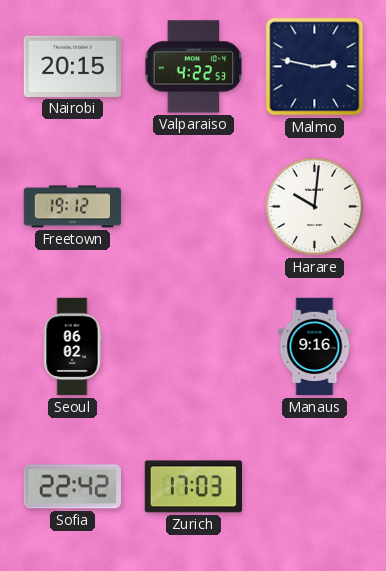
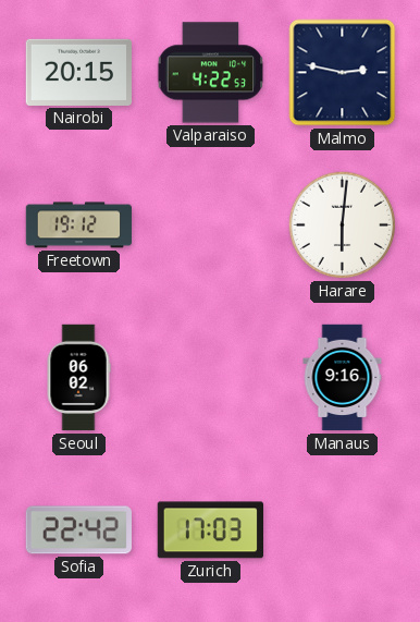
Harare: 10:01 -> 6:01 (343, 225)
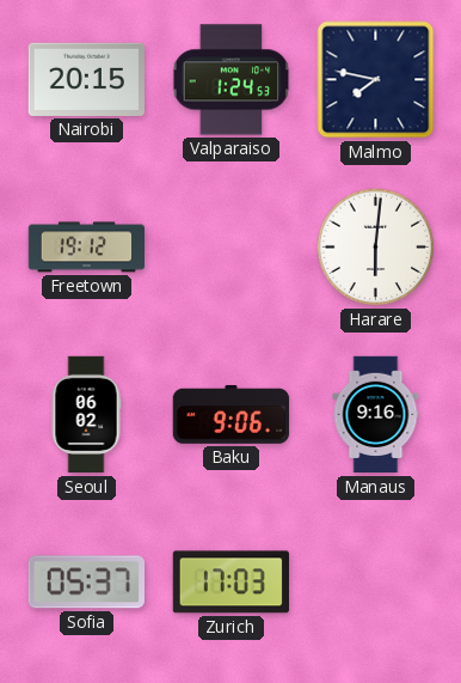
Valparaiso: 4:22 -> 1:24 (232, 80)
Malmo: 2:47 -> 7:47 (376, 80)
Baku: none -> 9:06 (232, 414)
Sofia: 22:42 -> 05:37 (86, 583)
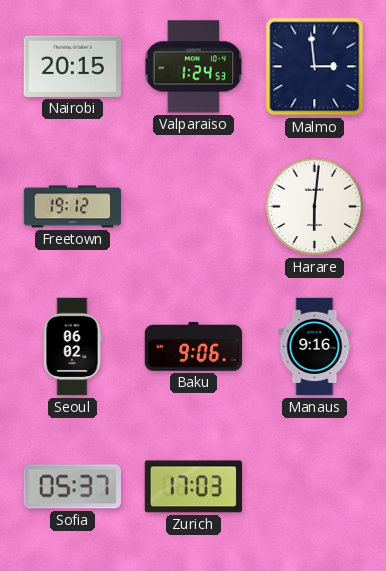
Malmo: 7:47 -> 2:59 (315, 67)
